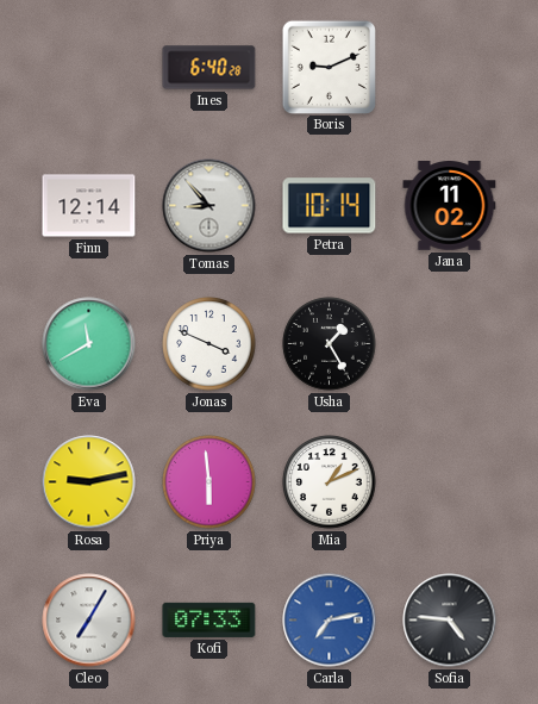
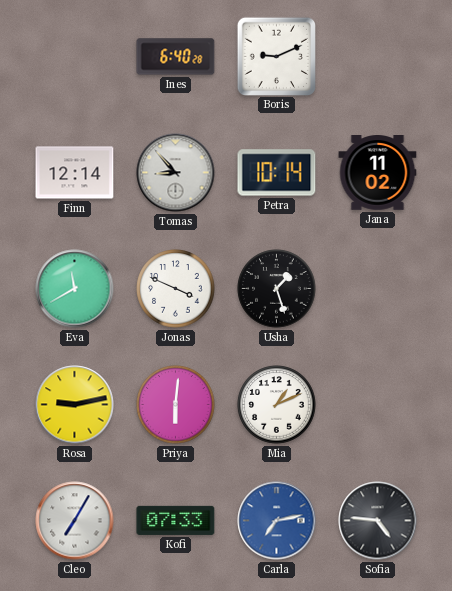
Usha: 1:25 -> 1:27 (277, 289)
Priya: 5:59 -> 6:01 (176, 405)
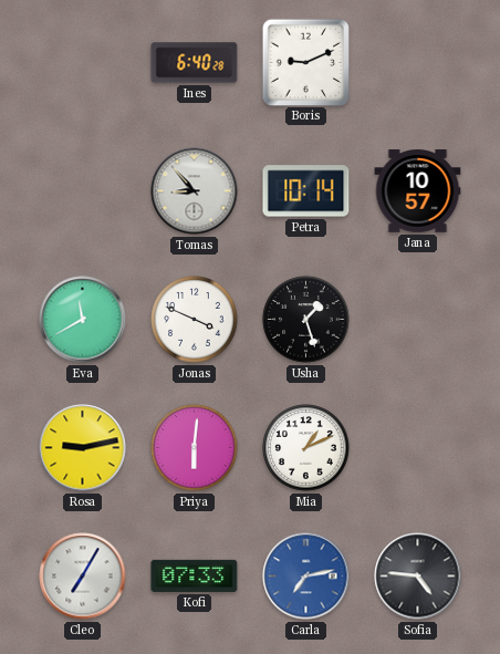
Finn: 12:14 -> none (75, 173)
Jana: 11:02 -> 10:57 (418, 191)
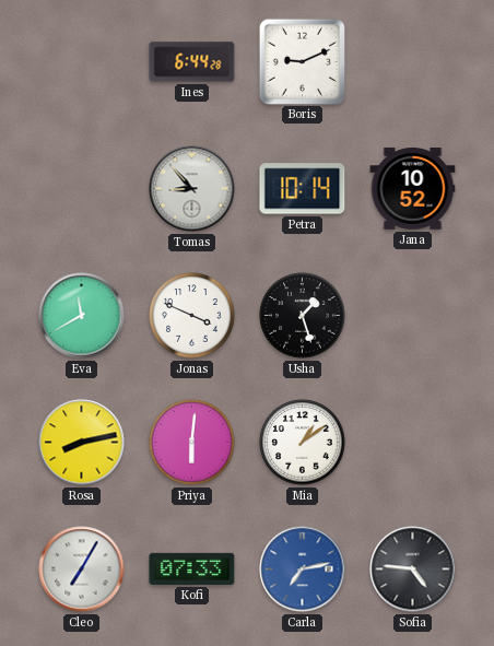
Ines: 6:40 -> 6:44 (192, 62)
Jana: 10:57 -> 10:52 (413, 189)
Rosa: 9:13 -> 8:13 (82, 443)
Mia: 1:11 -> 1:09 (303, 443)
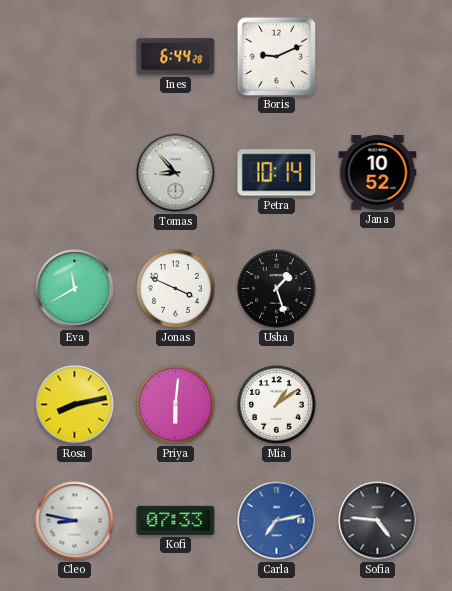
Cleo: 7:05 -> 8:47 (75, 521)
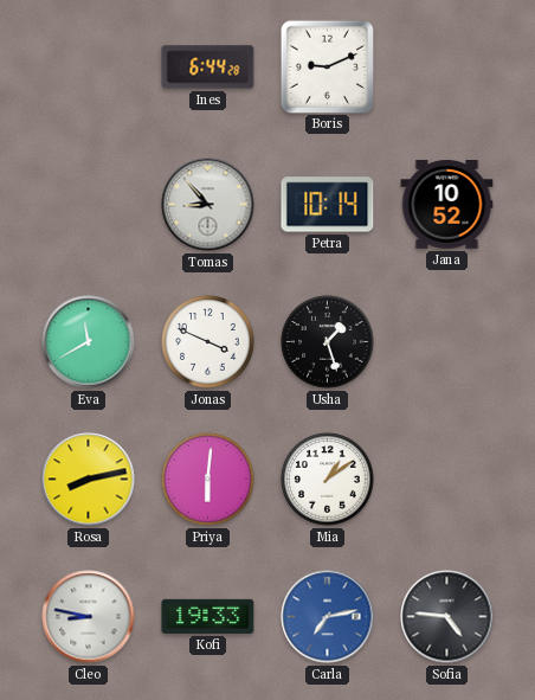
Kofi: 07:33 -> 19:33 (208, 616)
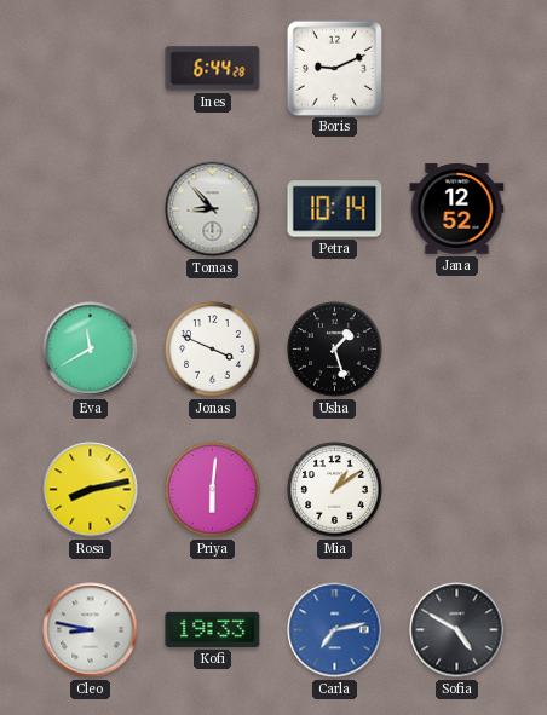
Jana: 10:52 -> 12:52 (457, 209)
Sofia: 4:46 -> 4:50 (457, 630)
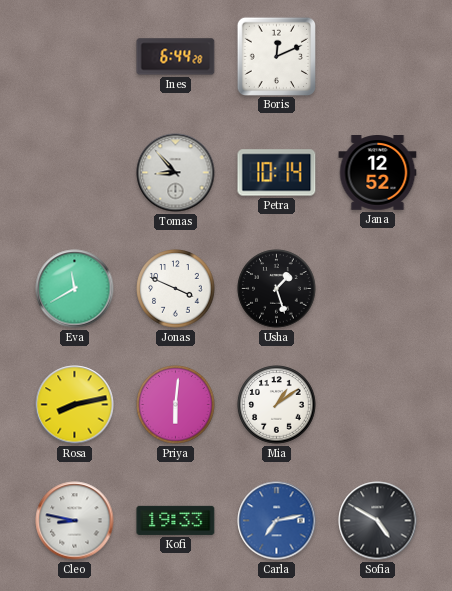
Boris: 9:11 -> 12:11 (276, 56)
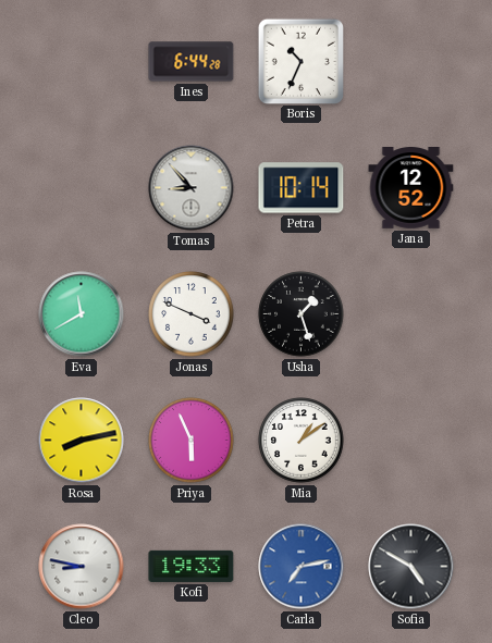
Boris: 12:11 -> 10:34 (300, 61)
Priya: 6:01 -> 5:56 (192, 441)
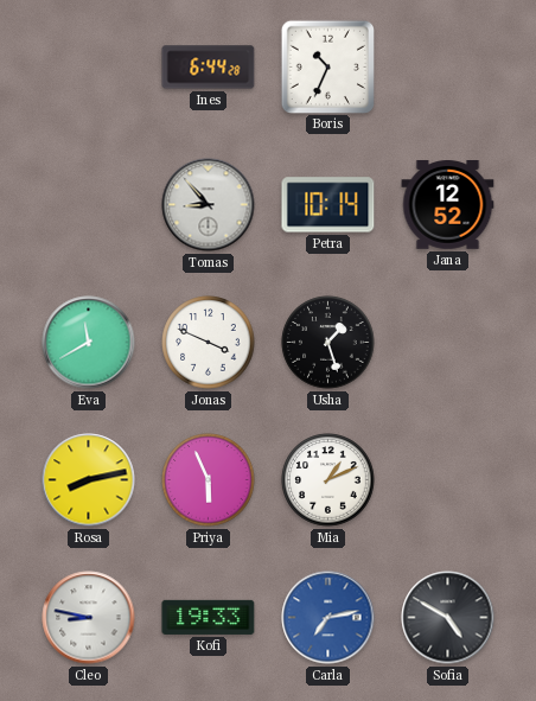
Mia: 1:09 -> 1:11 (328, 480)
